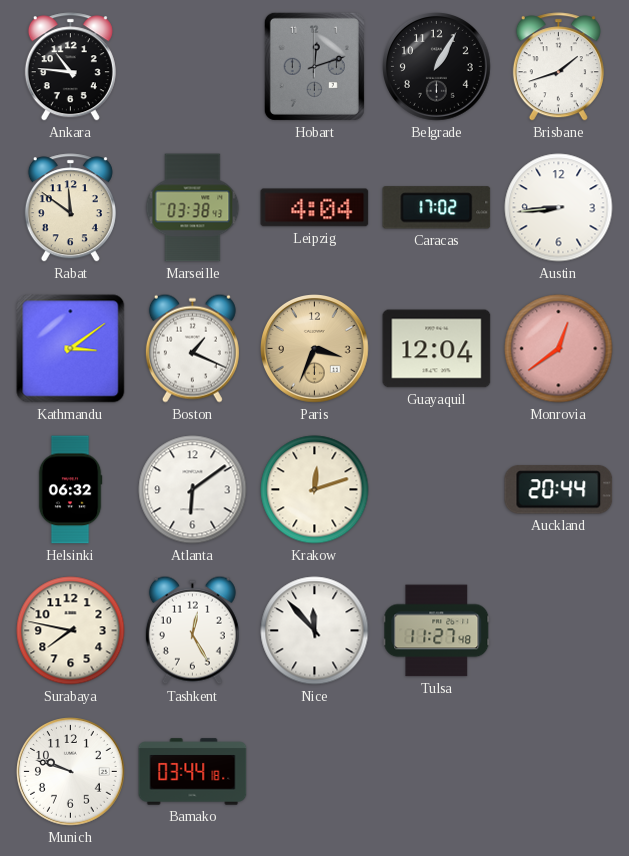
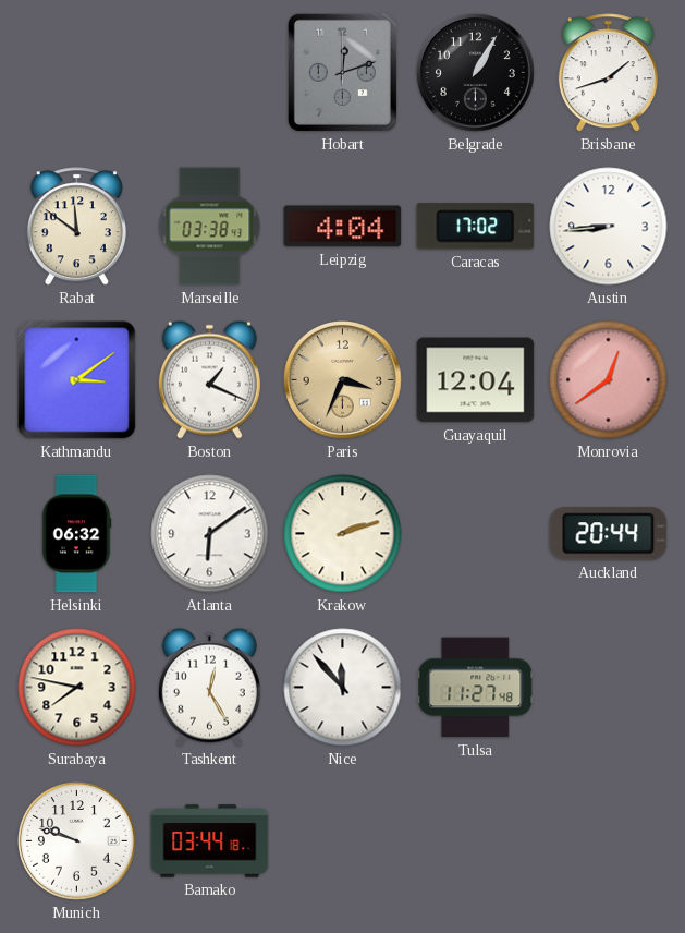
Ankara: 10:46 -> none (70, 67)
Krakow: 12:12 -> 2:12 (343, 534)
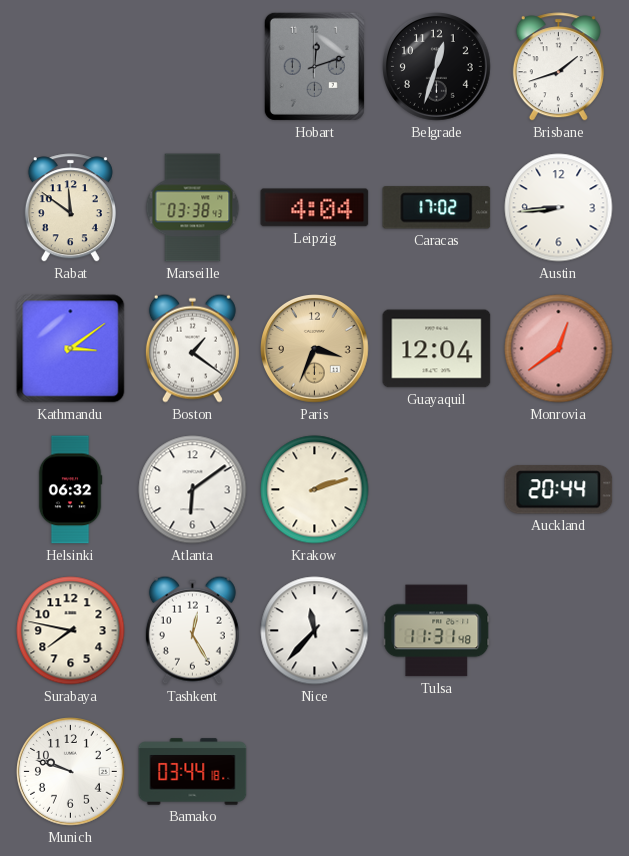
Belgrade: 1:05 -> 12:33 (437, 67)
Boston: 1:19 -> 1:21 (192, 348)
Nice: 11:53 -> 11:37 (315, 631)
Tulsa: 11:27 -> 11:31 (437, 631)
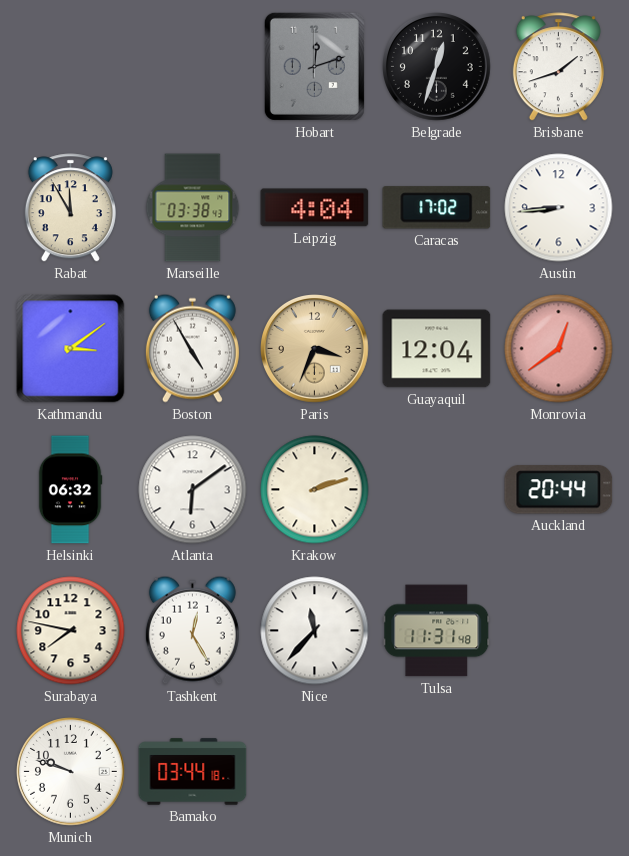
Rabat: 11:51 -> 11:55 (70, 208)
Boston: 1:21 -> 4:55 (192, 348)
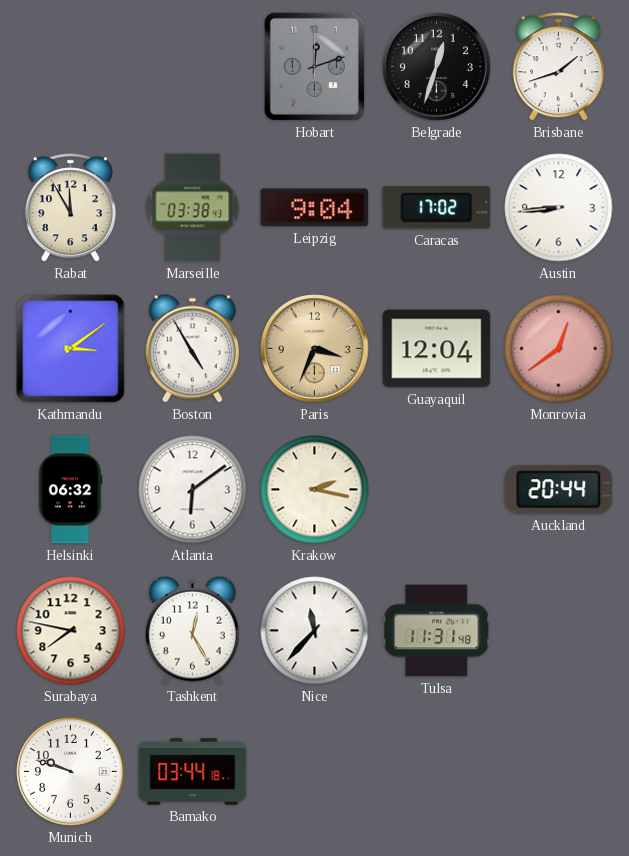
Leipzig: 4:04 -> 9:04 (315, 208)
Krakow: 2:12 -> 2:17 (315, 490)
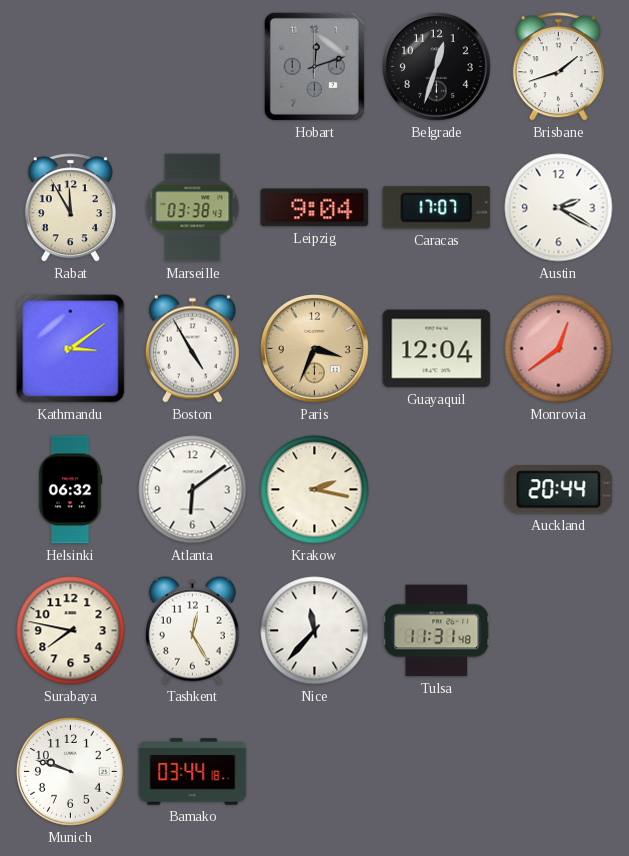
Caracas: 17:02 -> 17:07 (437, 208)
Austin: 8:44 -> 2:20 (559, 208)
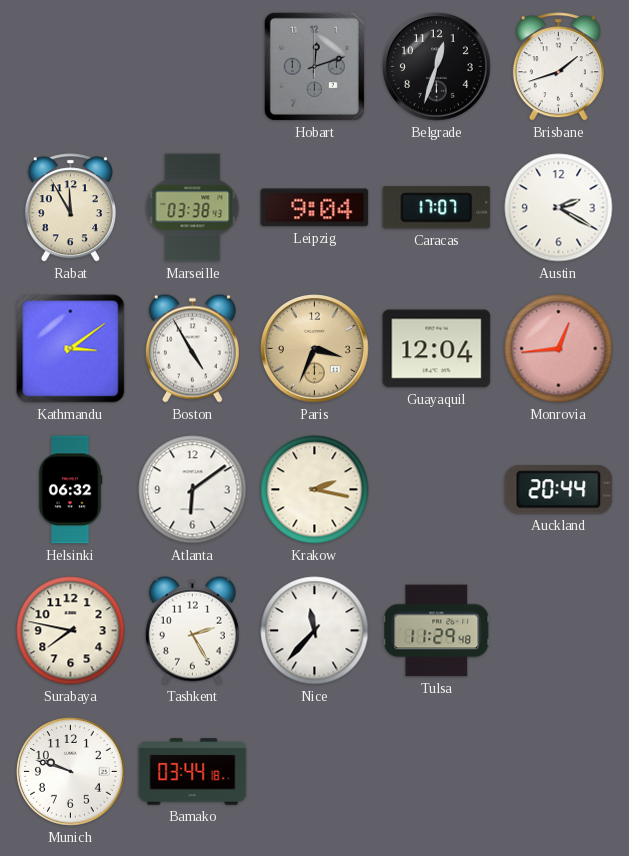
Monrovia: 12:39 -> 12:44 (559, 349)
Tashkent: 12:25 -> 2:25 (192, 630)
Tulsa: 11:31 -> 11:29 (437, 631)
